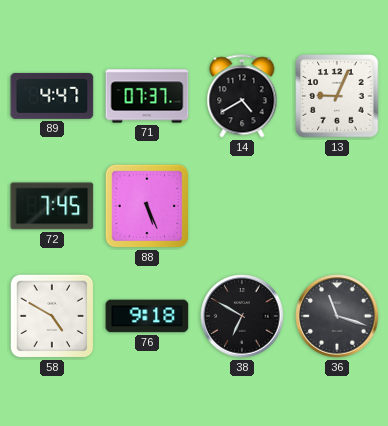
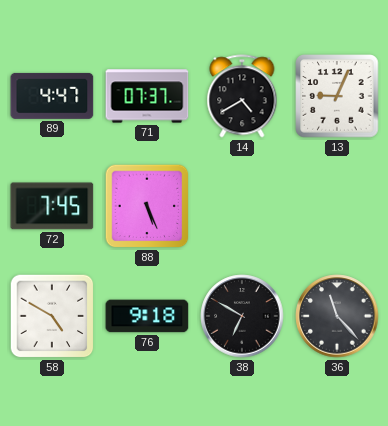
36: 11:18 -> 11:23 (337, 316)
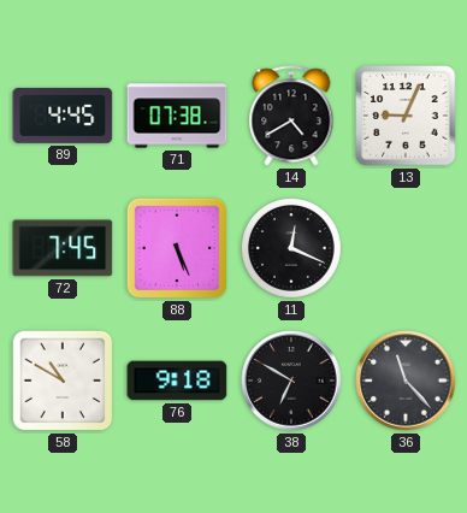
89: 4:47 -> 4:45 (63, 116)
71: 07:37 -> 07:38 (177, 116)
11: none -> 12:19 (291, 248)
58: 4:50 -> 10:50 (63, 381)
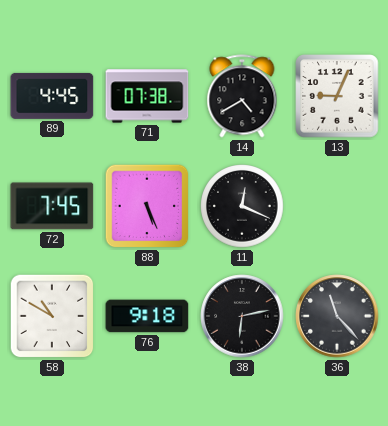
38: 6:50 -> 6:13 (242, 316)
